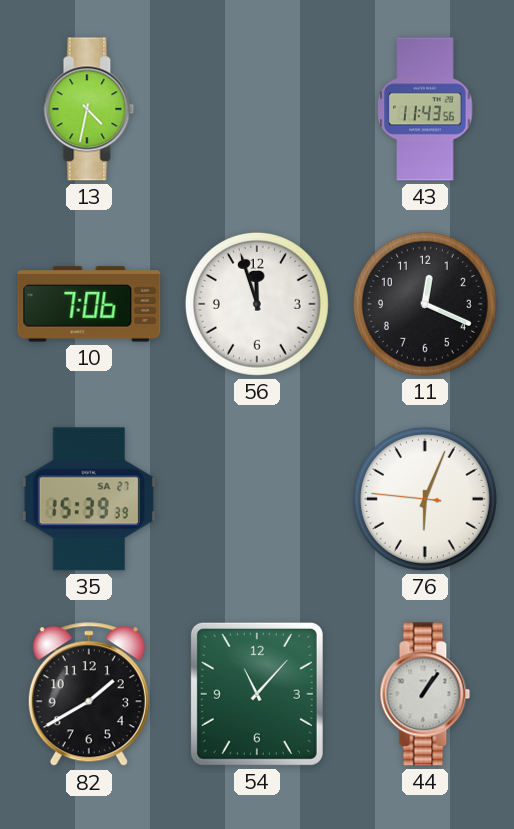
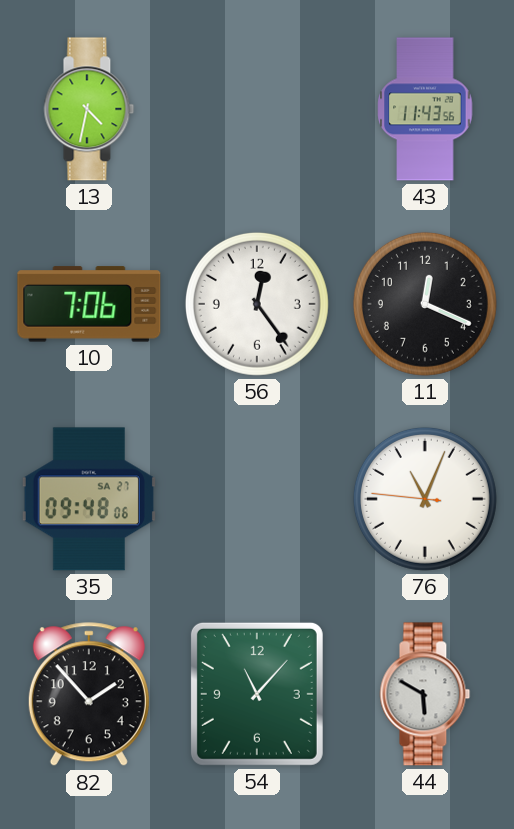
56: 11:57 -> 12:24 (257, 304)
35: 15:39 -> 09:48 (89, 499)
76: 6:03 -> 11:03 (425, 499)
82: 1:40 -> 1:53 (89, 695)
44: 1:06 -> 5:50 (425, 694)
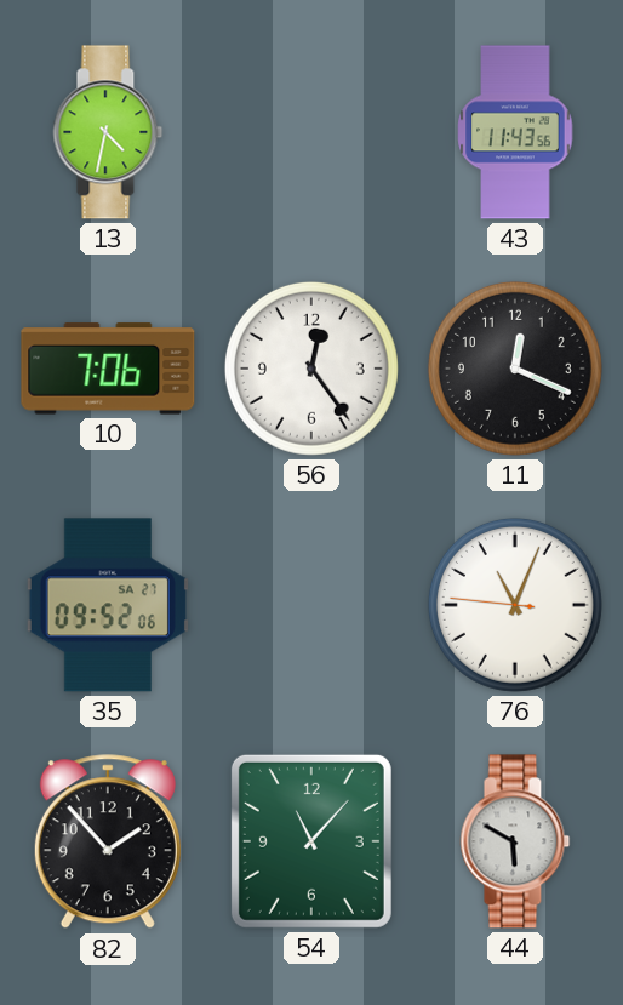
35: 09:48 -> 09:52 (108, 605)
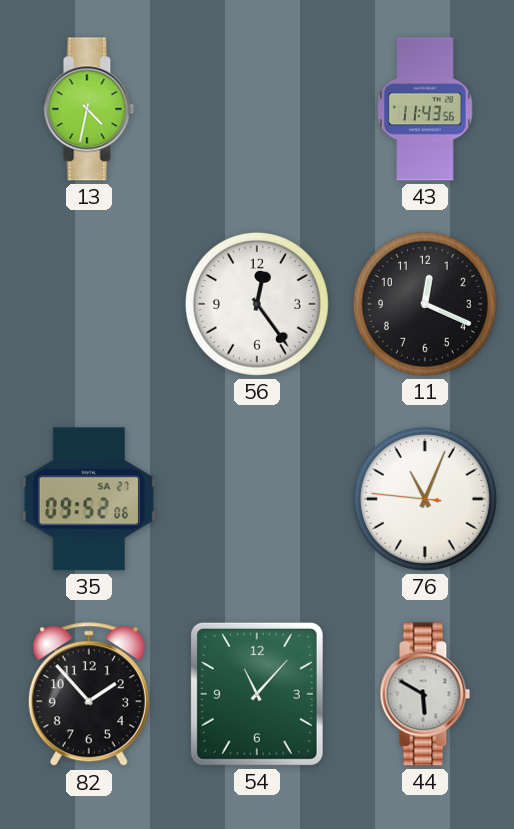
10: 7:06 -> none (108, 369)
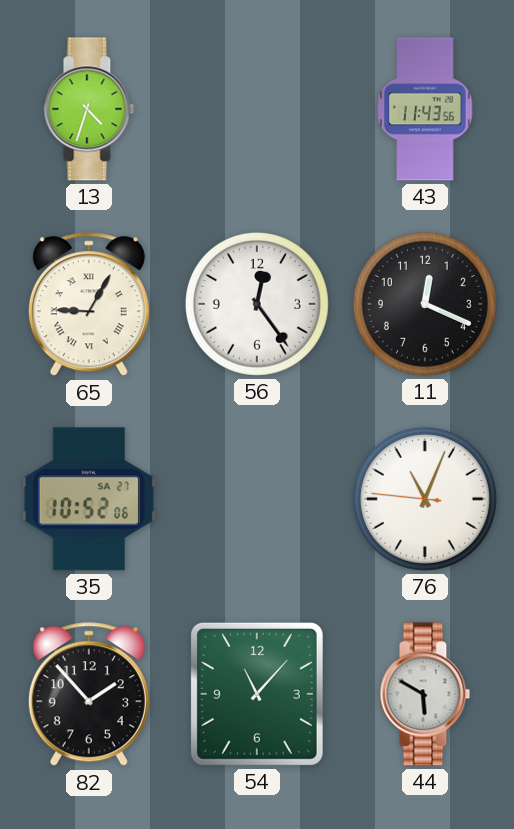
13: 4:32 -> 4:33 (89, 109)
65: none -> 9:05 (89, 305)
35: 09:52 -> 10:52 (89, 499)
